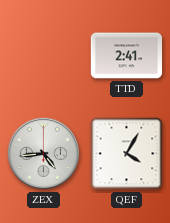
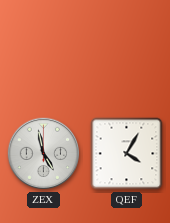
TTD: 2:41 -> none (127, 56)
ZEX: 4:44 -> 4:58 (44, 154)
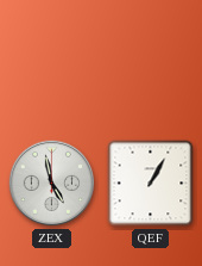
QEF: 4:05 -> 1:05 (151, 184)
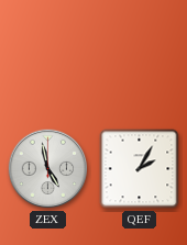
QEF: 1:05 -> 2:05 (140, 169)
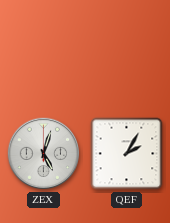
ZEX: 4:58 -> 5:03 (44, 154)
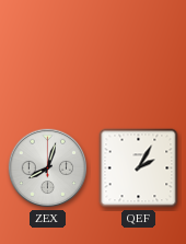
ZEX: 5:03 -> 8:03 (48, 169)
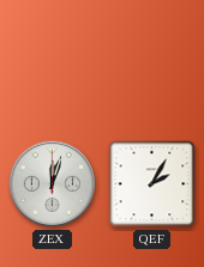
ZEX: 8:03 -> 12:03 (53, 184)
